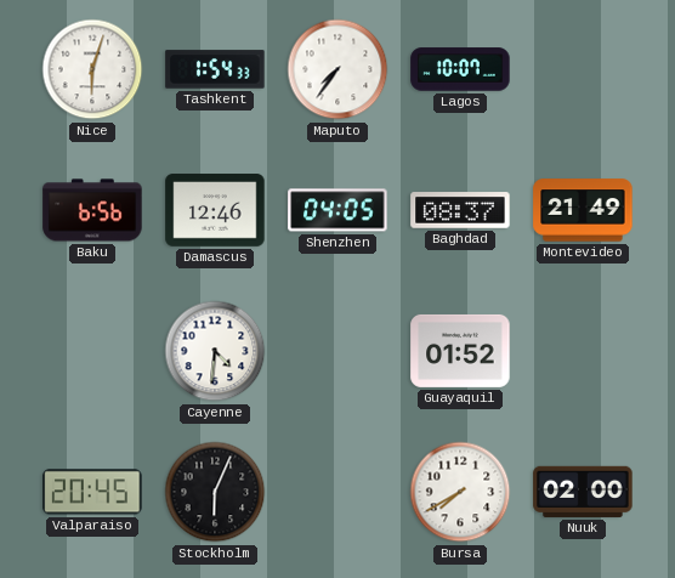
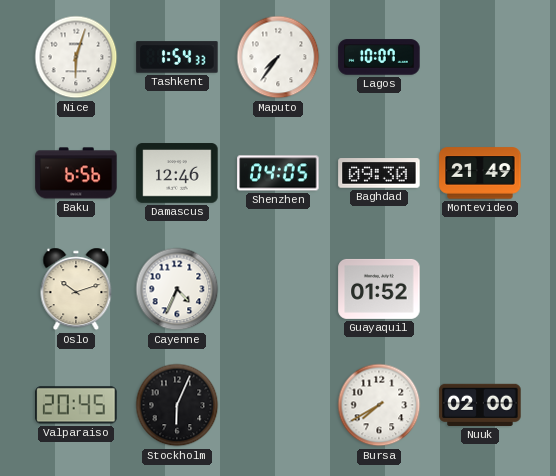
Baghdad: 08:37 -> 09:30 (379, 173)
Oslo: none -> 10:12 (76, 289)
Cayenne: 4:31 -> 4:34 (177, 289)
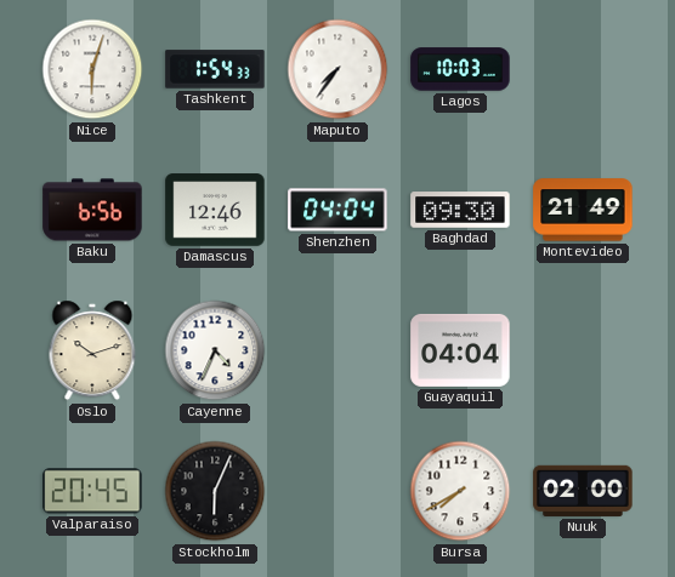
Lagos: 10:07 -> 10:03 (460, 69)
Shenzhen: 04:05 -> 04:04 (337, 210)
Guayaquil: 01:52 -> 04:04 (460, 350)
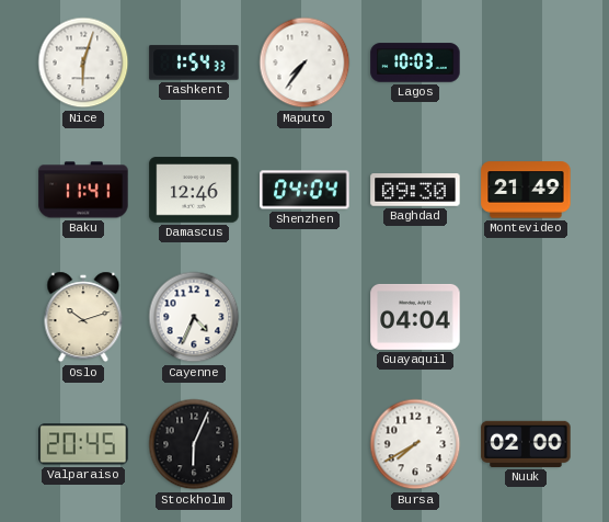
Baku: 6:56 -> 11:41 (83, 190)
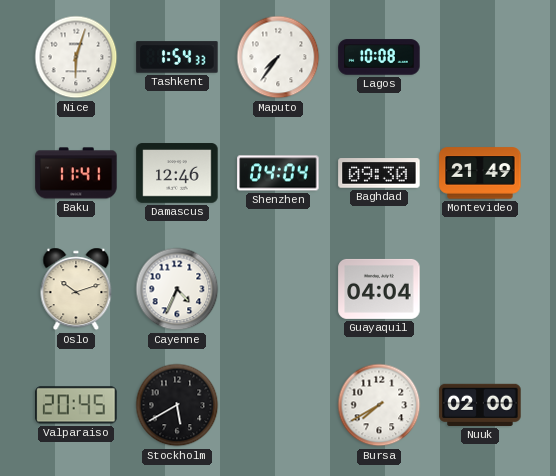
Lagos: 10:03 -> 10:08 (379, 57)
Stockholm: 6:04 -> 5:40 (177, 405)
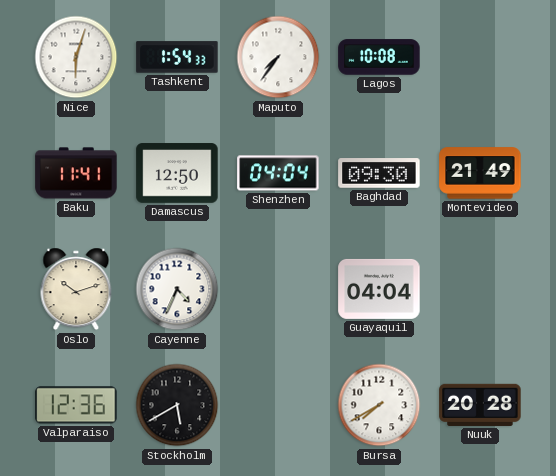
Damascus: 12:46 -> 12:50 (177, 173)
Valparaiso: 20:45 -> 12:36 (76, 405)
Nuuk: 02:00 -> 20:28 (480, 405)
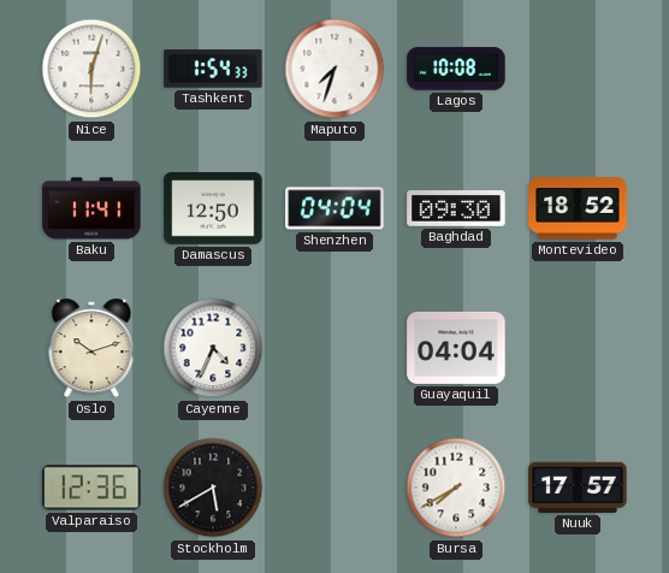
Maputo: 7:36 -> 7:33 (334, 69)
Montevideo: 21:49 -> 18:52 (578, 208)
Nuuk: 20:28 -> 17:57 (578, 488)
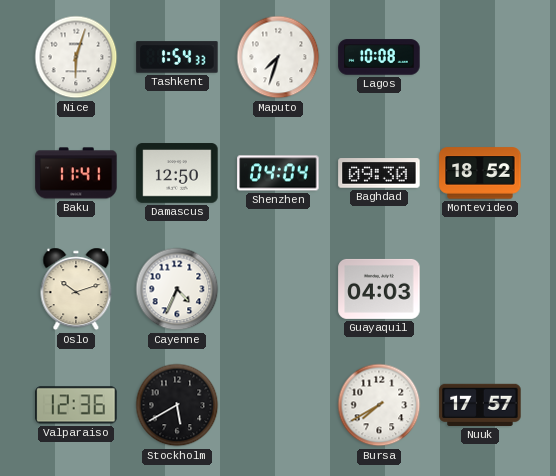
Guayaquil: 04:04 -> 04:03 (379, 289)
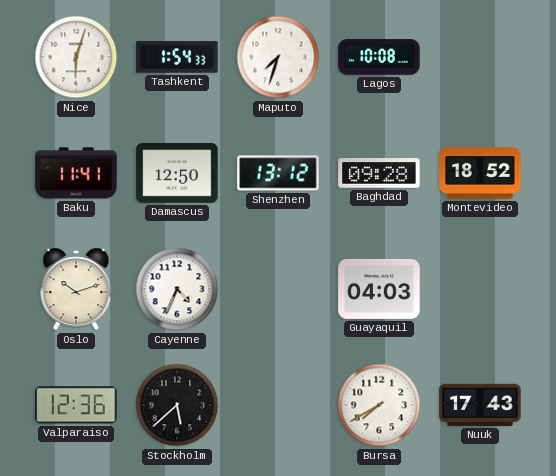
Shenzhen: 04:04 -> 13:12 (278, 173)
Baghdad: 09:30 -> 09:28 (379, 173)
Stockholm: 5:40 -> 5:38 (177, 405)
Nuuk: 17:57 -> 17:43 (480, 405)
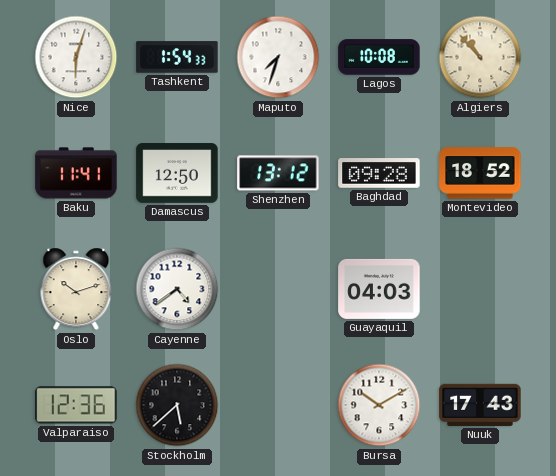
Algiers: none -> 10:53 (480, 57)
Cayenne: 4:34 -> 4:39 (177, 289)
Bursa: 7:40 -> 10:10 (379, 405)
